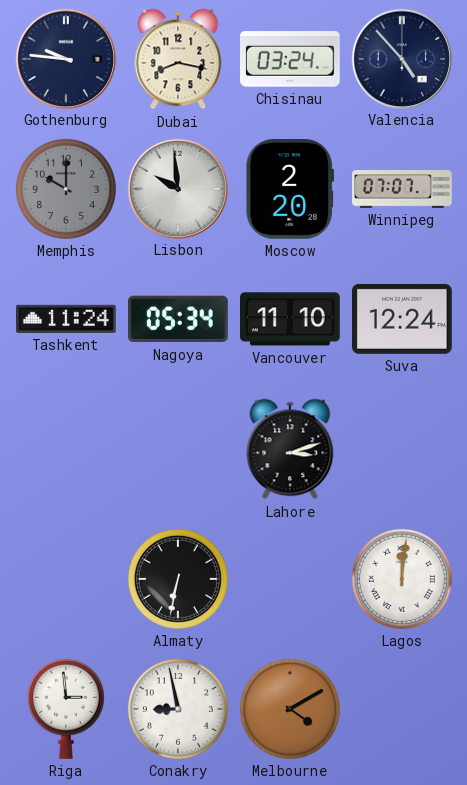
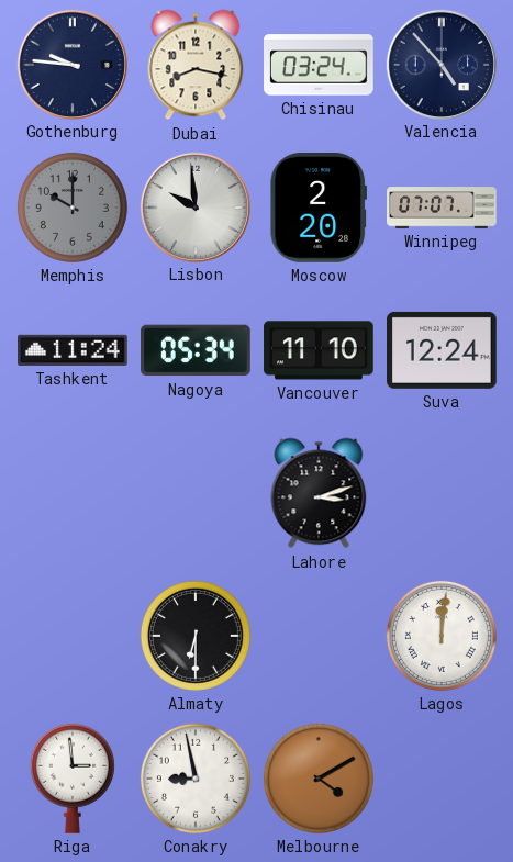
Almaty: 6:32 -> 6:30 (196, 636)
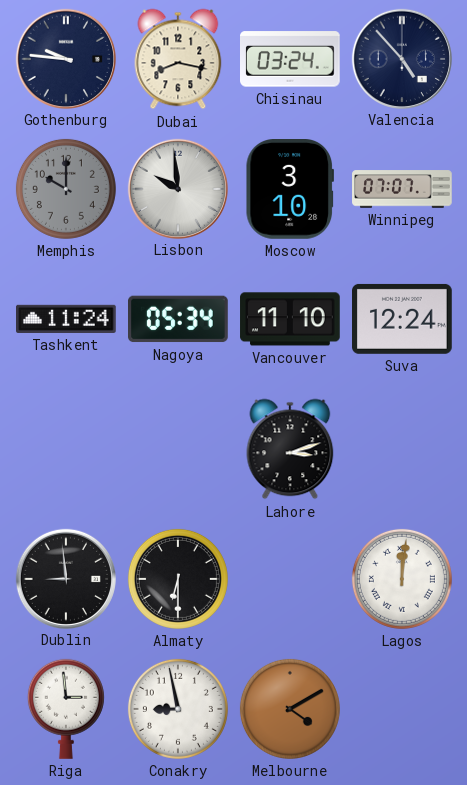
Moscow: 2:20 -> 3:10 (289, 190)
Dublin: none -> 8:59 (65, 578)
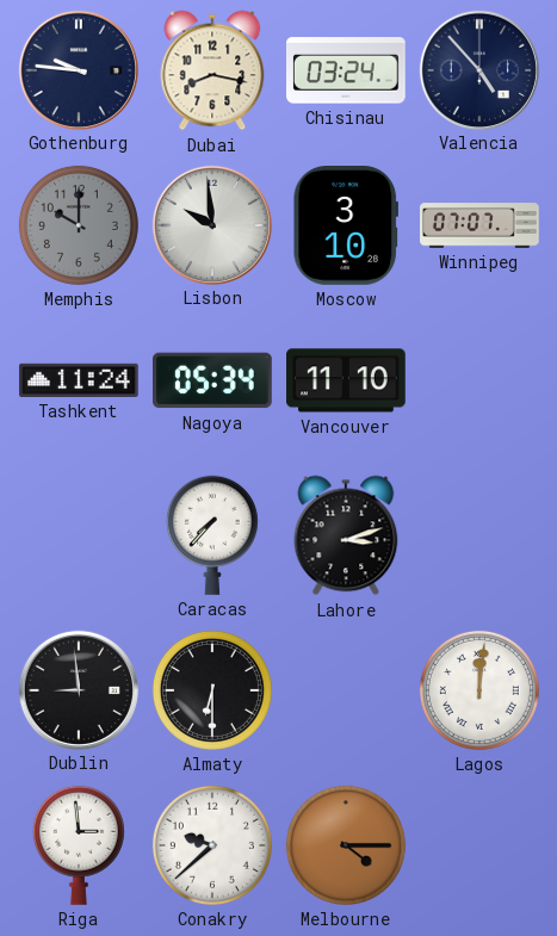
Suva: 12:24 -> none (403, 319)
Caracas: none -> 7:37 (212, 535)
Conakry: 8:58 -> 9:38 (212, 845)
Melbourne: 4:10 -> 4:15 (346, 845)
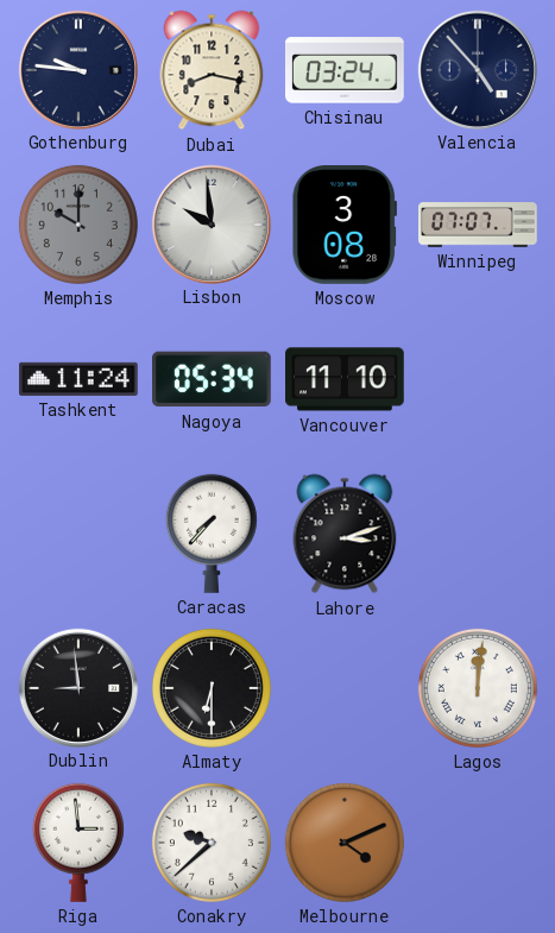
Moscow: 3:10 -> 3:08 (343, 226)
Melbourne: 4:15 -> 4:11 (345, 843)
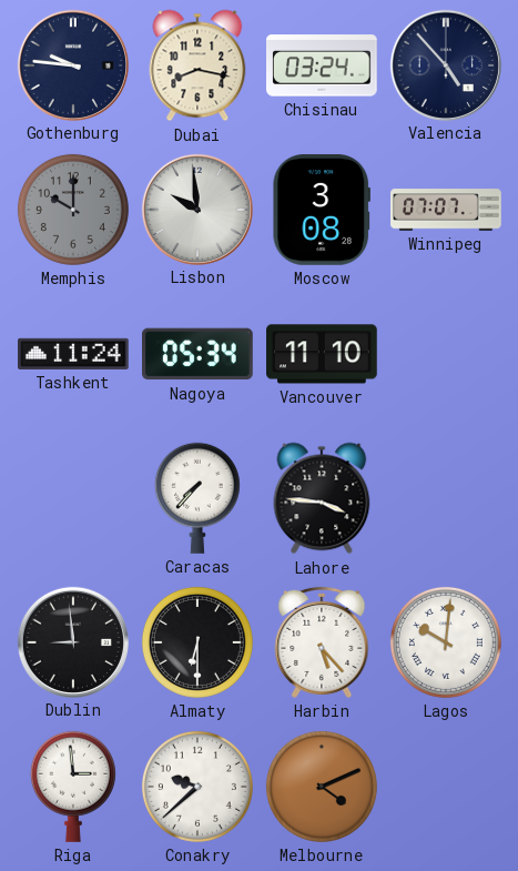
Lahore: 3:12 -> 3:46 (322, 498)
Harbin: none -> 5:23 (322, 642)
Lagos: 12:01 -> 10:01 (446, 642)
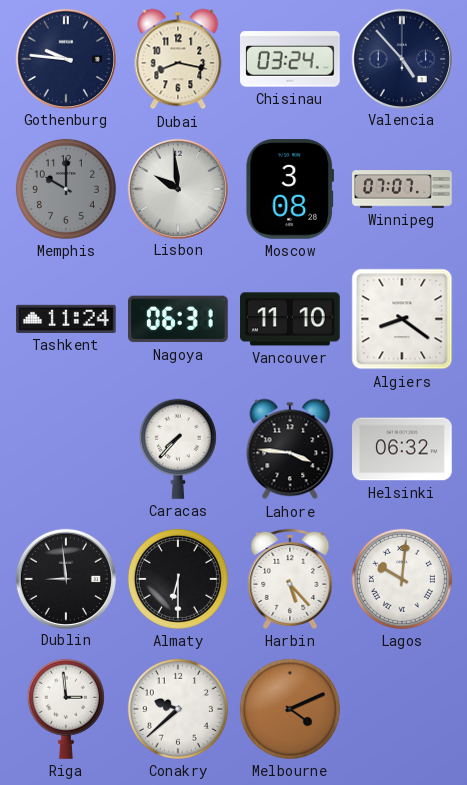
Nagoya: 05:34 -> 06:31 (179, 319)
Algiers: none -> 8:21 (402, 319)
Helsinki: none -> 06:32 (402, 449)
